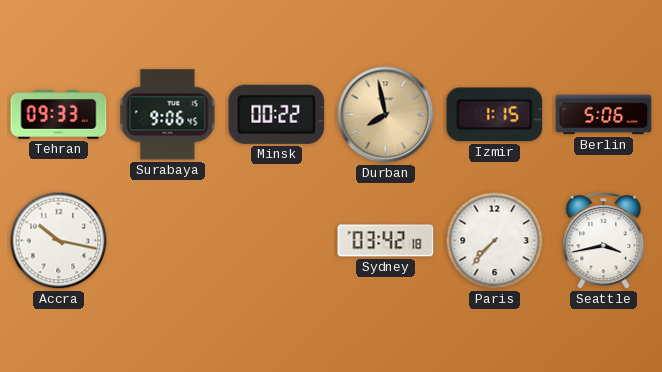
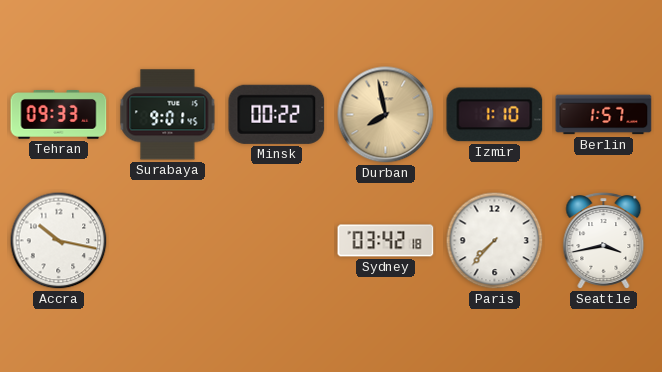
Surabaya: 9:06 -> 9:01 (168, 115)
Izmir: 1:15 -> 1:10 (495, 115)
Berlin: 5:06 -> 1:57 (604, 115)
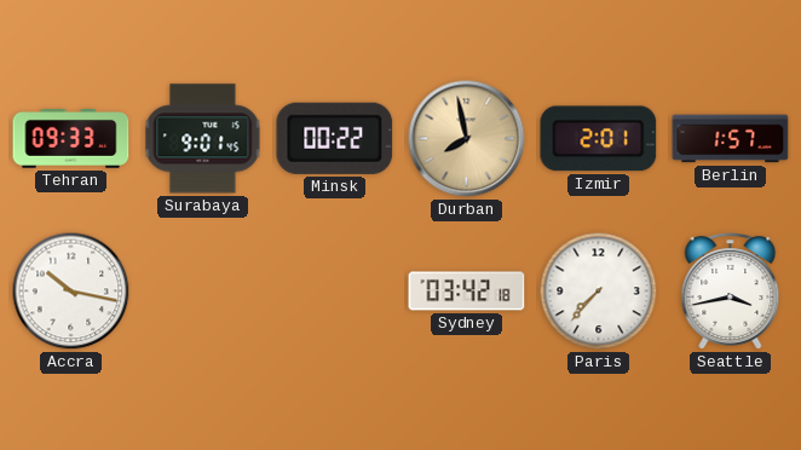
Izmir: 1:10 -> 2:01 (599, 139)
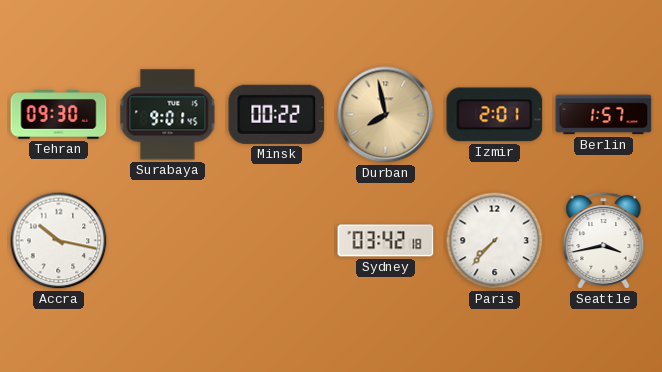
Tehran: 09:33 -> 09:30 (59, 115)
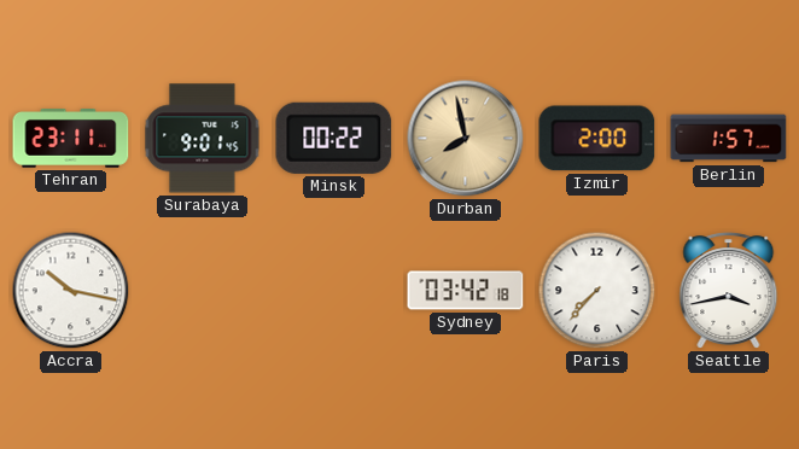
Tehran: 09:30 -> 23:11 (71, 139)
Izmir: 2:01 -> 2:00 (597, 139)
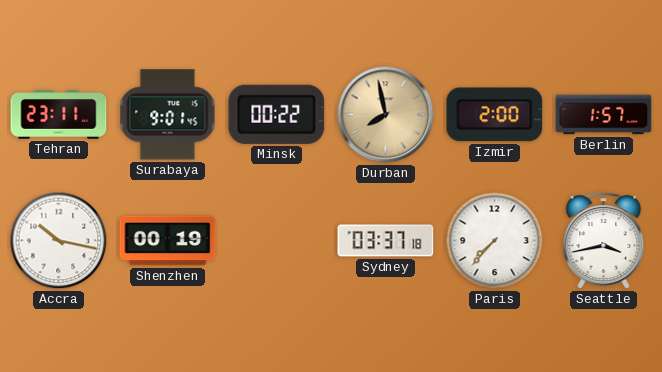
Shenzhen: none -> 00:19 (168, 241)
Sydney: 03:42 -> 03:37 (386, 241)
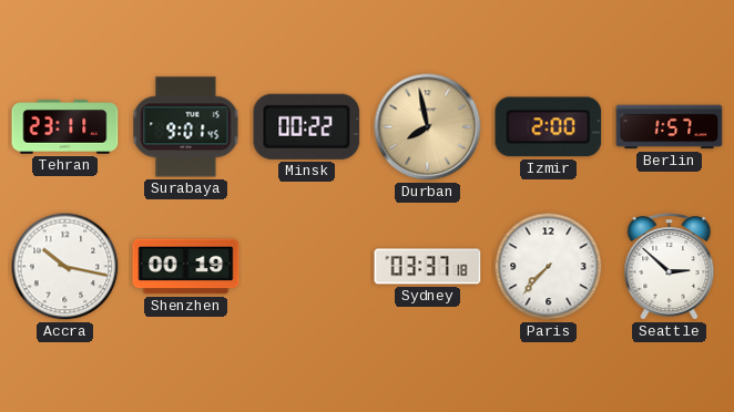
Seattle: 3:43 -> 2:52 (670, 267)
